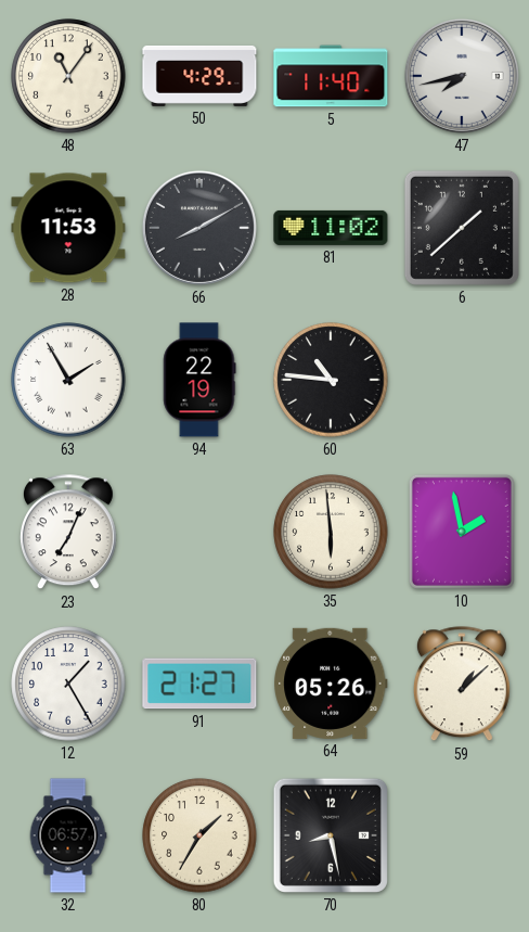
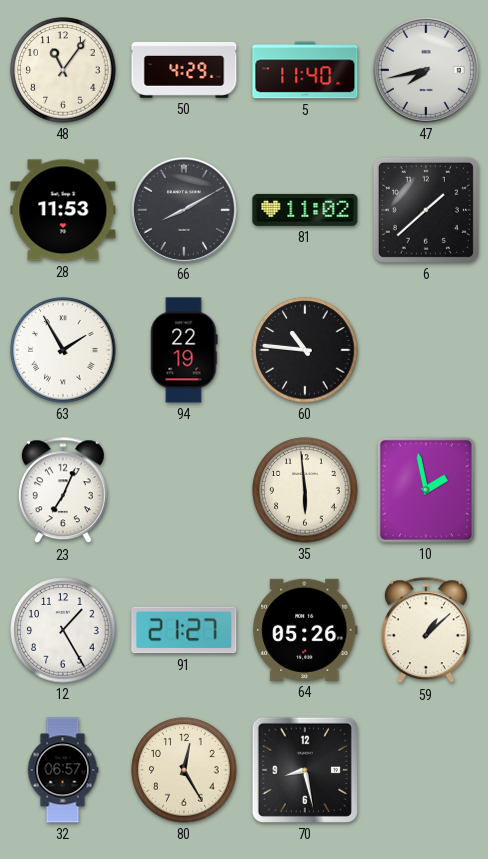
80: 1:35 -> 12:25 (184, 770)
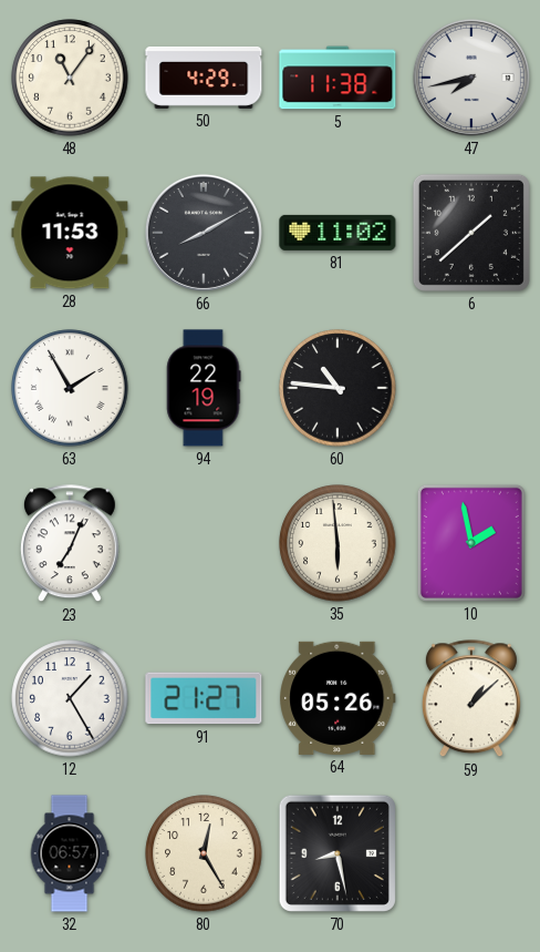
5: 11:40 -> 11:38 (337, 78)
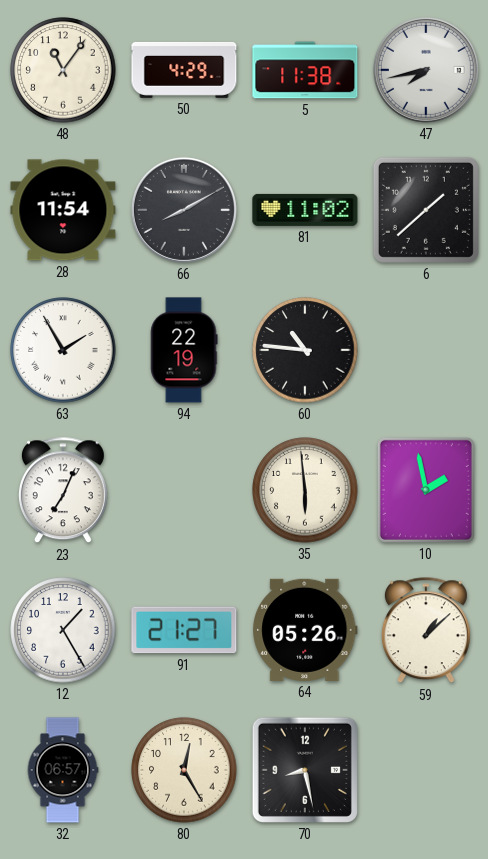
28: 11:53 -> 11:54 (63, 210)
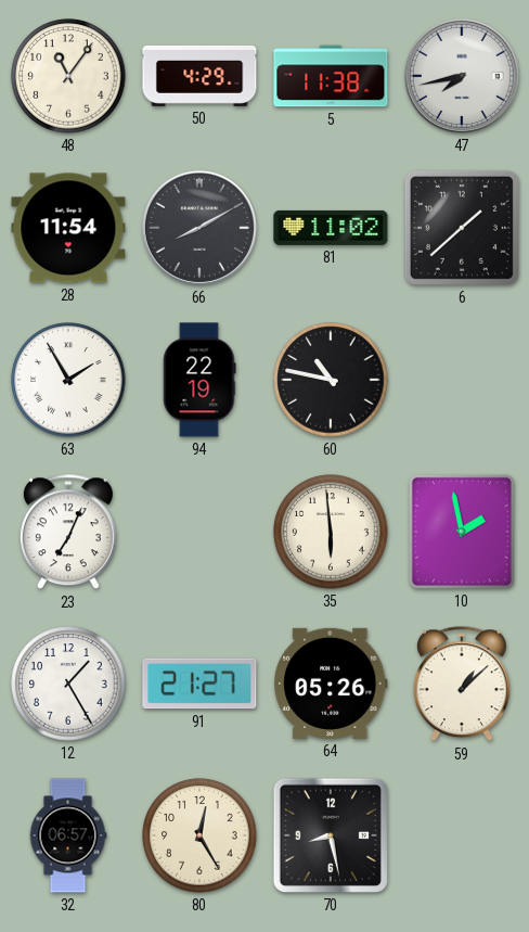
60: 10:46 -> 10:47 (331, 380)
